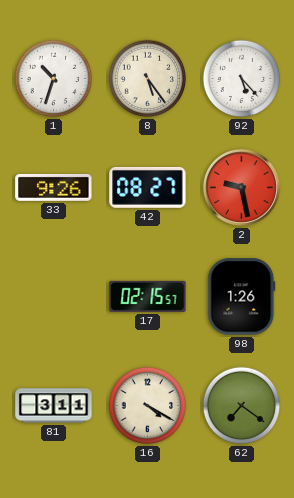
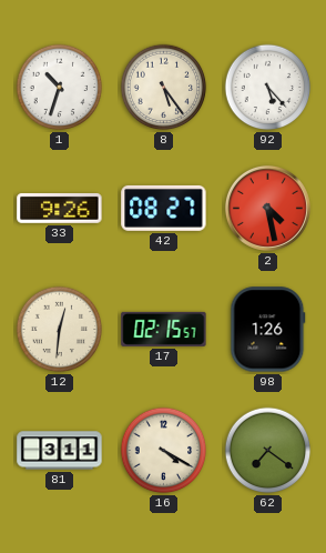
2: 9:28 -> 4:28 (267, 208)
12: none -> 12:31 (60, 330)
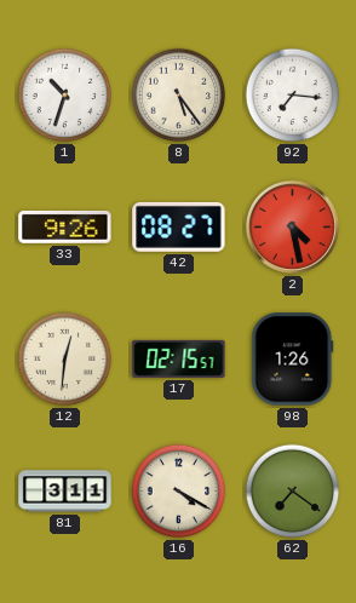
92: 5:23 -> 7:16 (293, 96)
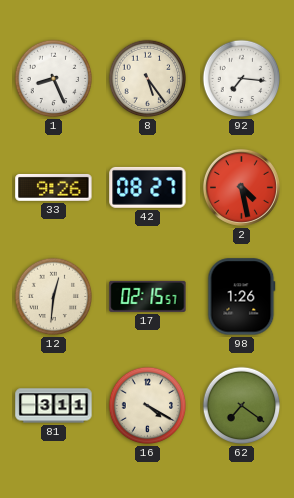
1: 10:33 -> 8:26 (54, 79)
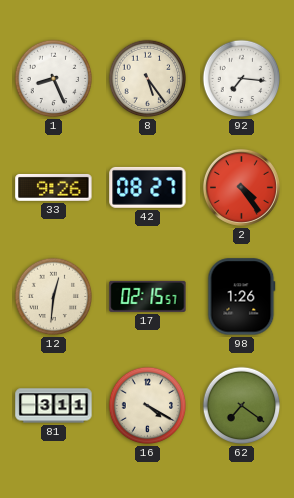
2: 4:28 -> 4:24 (241, 187)
